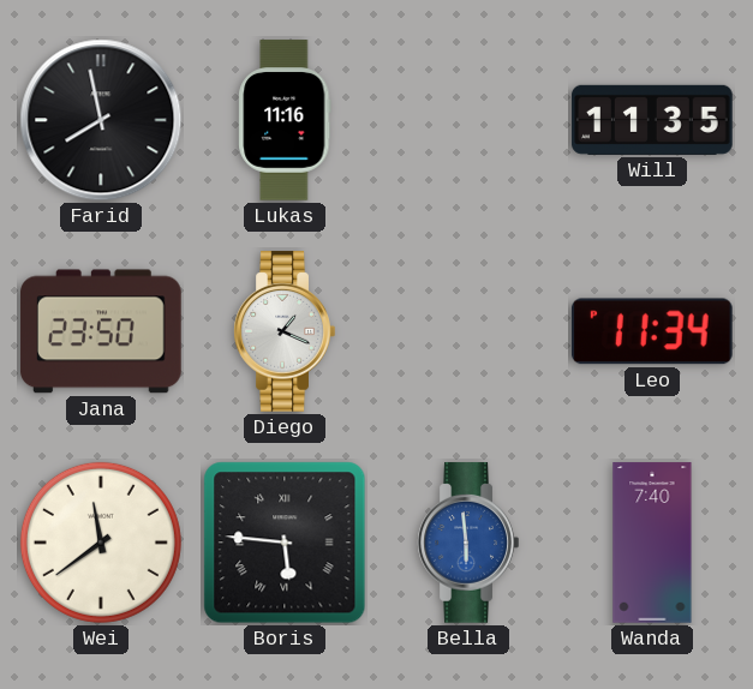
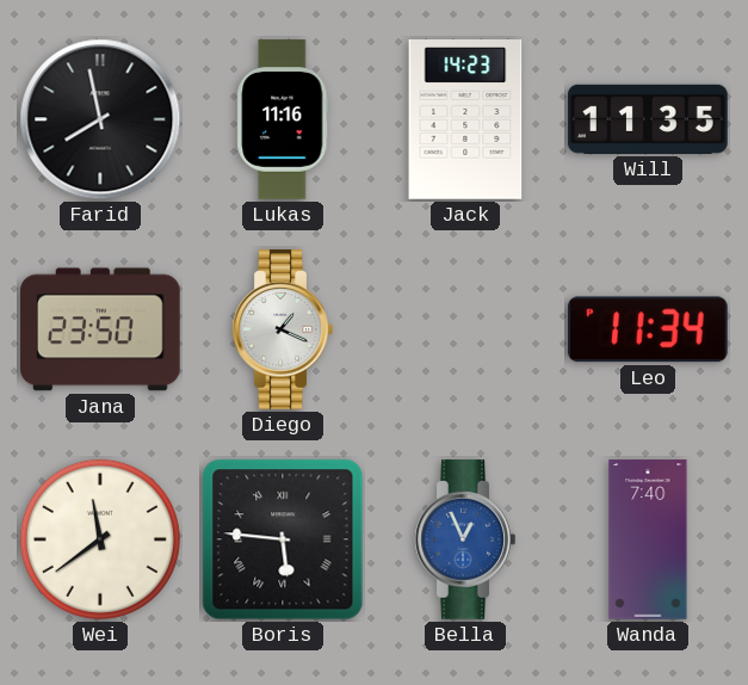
Jack: none -> 14:23 (465, 119)
Bella: 5:59 -> 12:56 (465, 539)
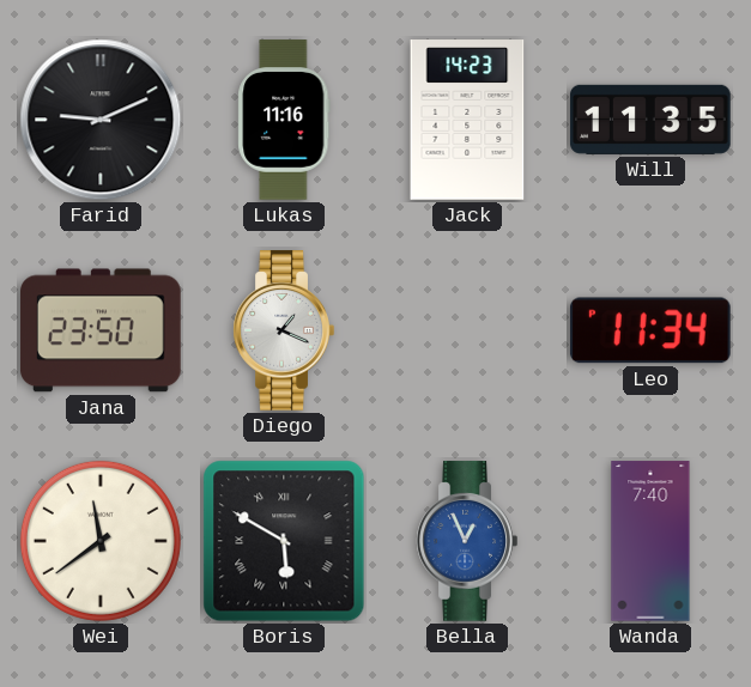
Farid: 7:58 -> 9:11 (101, 120)
Boris: 5:46 -> 5:50 (284, 541)
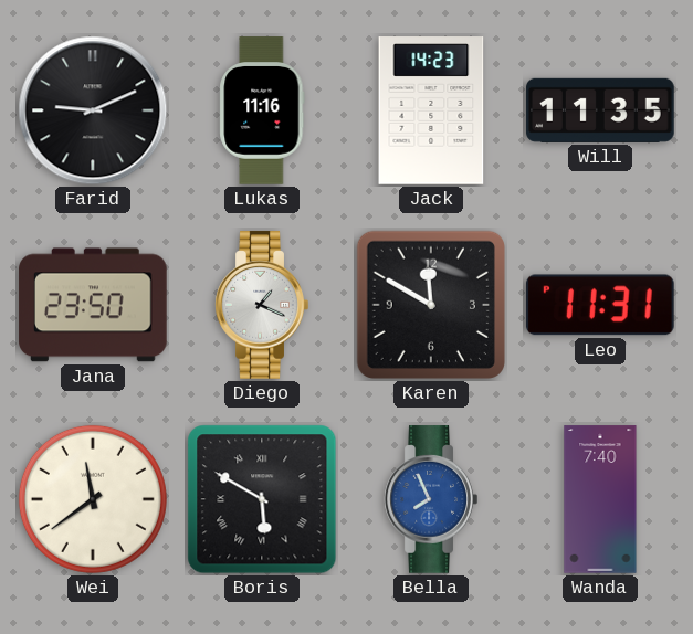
Karen: none -> 11:50 (431, 305)
Leo: 11:34 -> 11:31 (600, 305)
Bella: 12:56 -> 7:56 (431, 499)
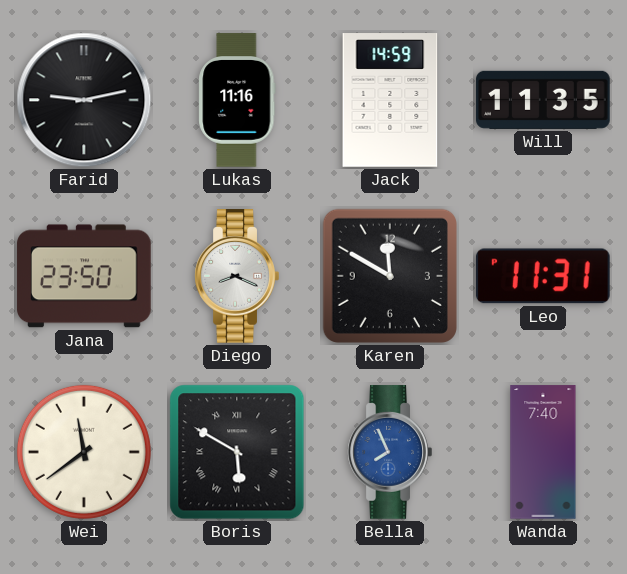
Farid: 9:11 -> 9:13 (84, 100)
Jack: 14:23 -> 14:59 (390, 100)
Diego: 1:19 -> 8:19 (237, 276)
